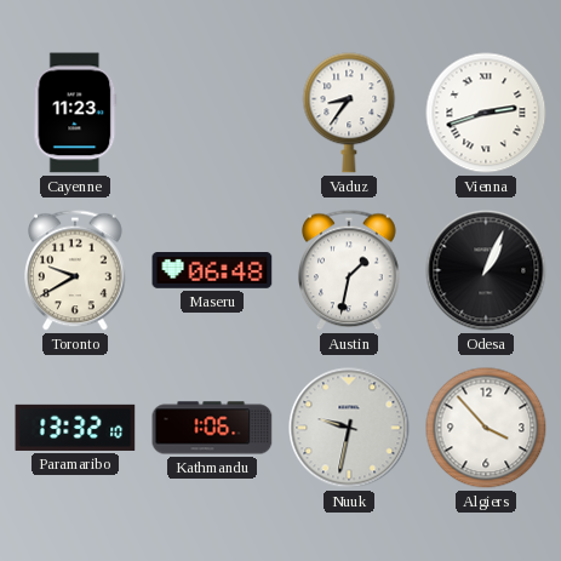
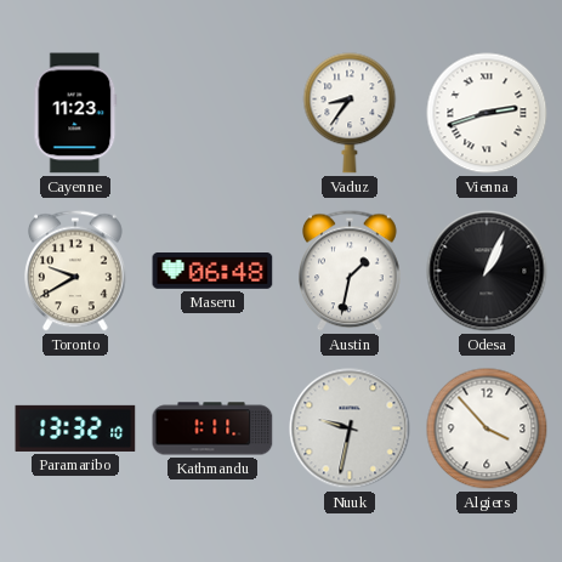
Kathmandu: 1:06 -> 1:11 (212, 428)
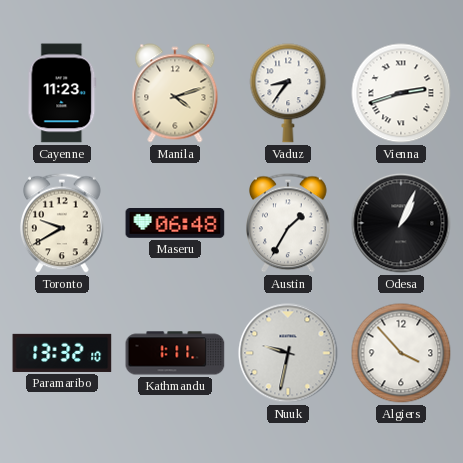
Manila: none -> 4:12 (175, 93)
Austin: 1:32 -> 1:35 (289, 223)
